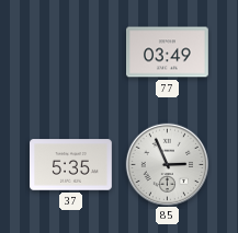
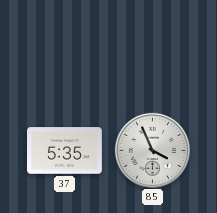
77: 03:49 -> none (168, 53)
85: 2:56 -> 3:56 (152, 150)
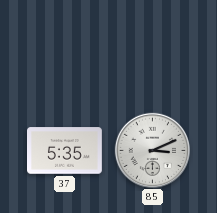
85: 3:56 -> 3:11 (152, 150)
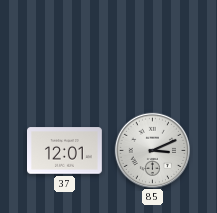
37: 5:35 -> 12:01 (65, 151)
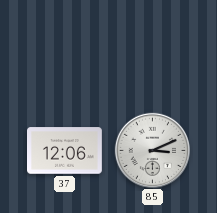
37: 12:01 -> 12:06 (65, 151)
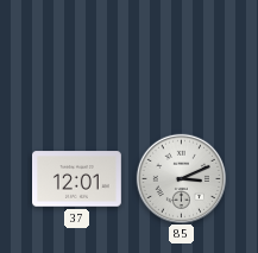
37: 12:06 -> 12:01 (77, 179)
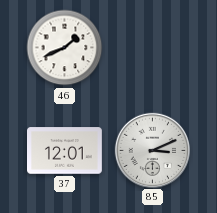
46: none -> 1:41 (65, 48)
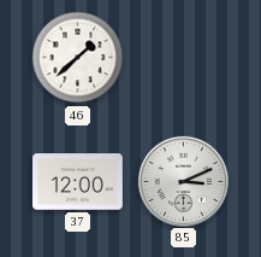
46: 1:41 -> 1:38 (78, 58)
37: 12:01 -> 12:00 (78, 182)
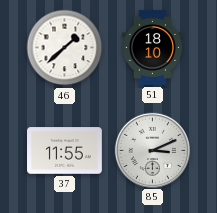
51: none -> 18:10 (152, 48)
37: 12:00 -> 11:55 (65, 151)
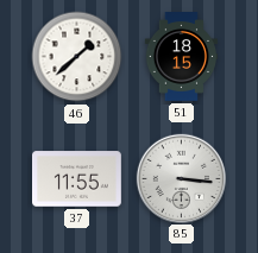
51: 18:10 -> 18:15 (181, 57)
85: 3:11 -> 3:16 (181, 178)
